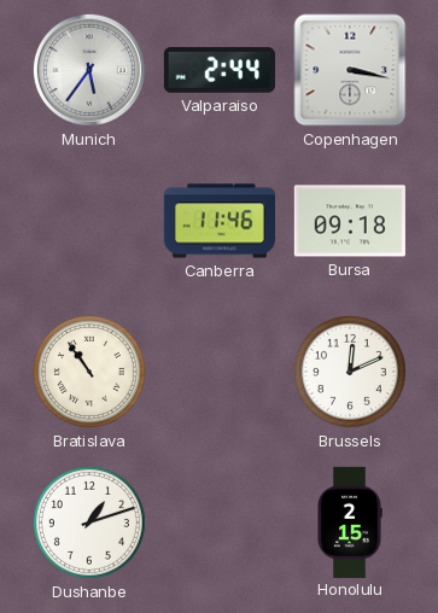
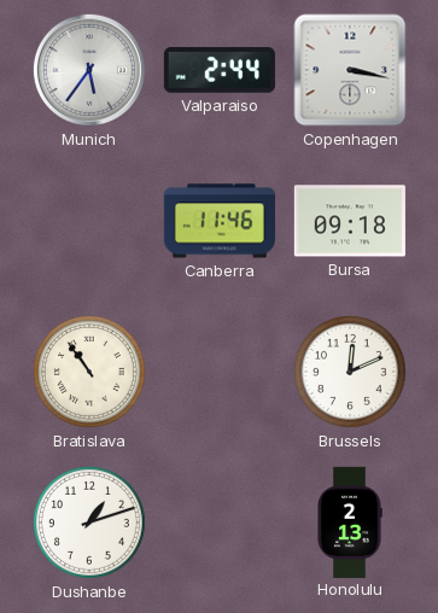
Honolulu: 2:15 -> 2:13 (350, 521)
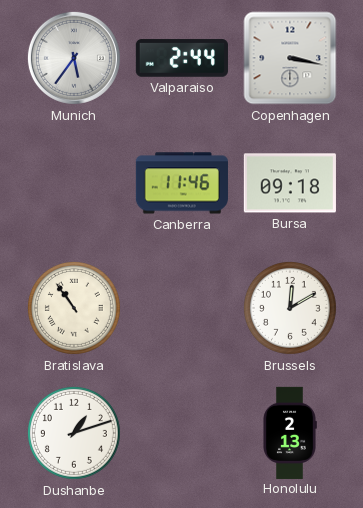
Brussels: 12:11 -> 12:10 (290, 308)
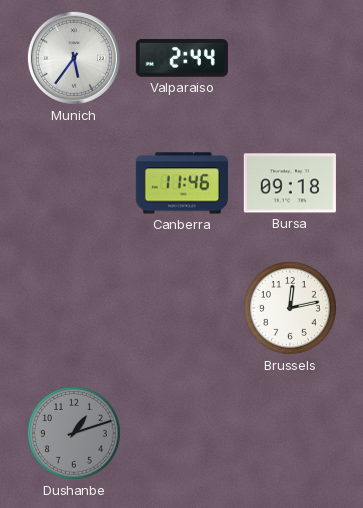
Copenhagen: 3:17 -> none (290, 58)
Bratislava: 10:54 -> none (74, 308)
Brussels: 12:10 -> 12:13 (290, 308)
Dushanbe dial: white -> grey (74, 433)
Honolulu: 2:13 -> none (290, 432)
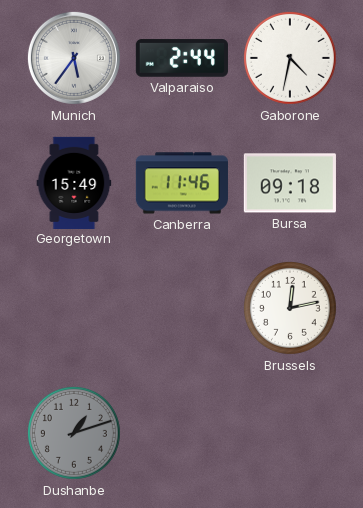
Gaborone: none -> 4:32 (290, 58)
Georgetown: none -> 15:49 (74, 182)
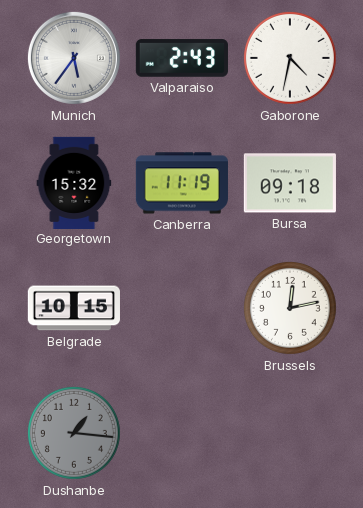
Valparaiso: 2:44 -> 2:43 (182, 58)
Georgetown: 15:49 -> 15:32 (74, 182)
Canberra: 11:46 -> 11:19 (182, 183)
Belgrade: none -> 10:15 (74, 308)
Dushanbe: 1:12 -> 1:16 (74, 433)
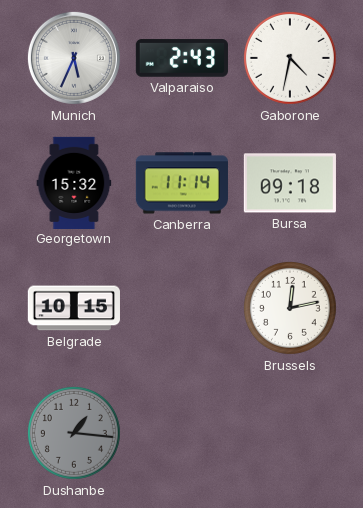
Munich: 5:36 -> 5:34 (74, 58)
Canberra: 11:19 -> 11:14 (182, 183)
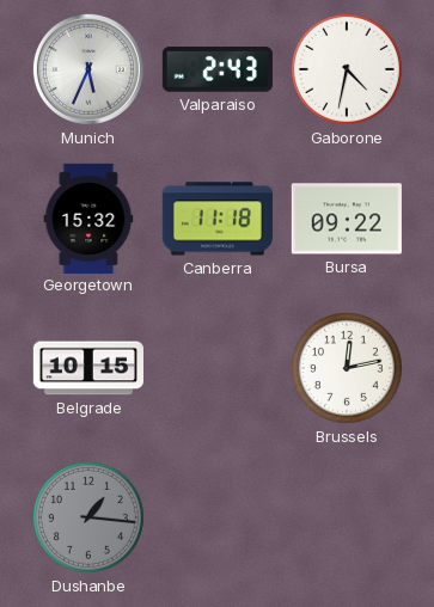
Canberra: 11:14 -> 11:18 (218, 219)
Bursa: 09:18 -> 09:22 (347, 219)
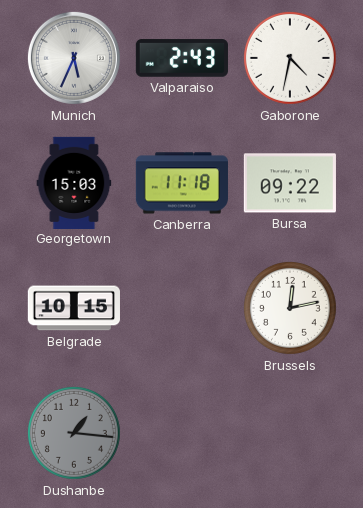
Georgetown: 15:32 -> 15:03 (74, 182)
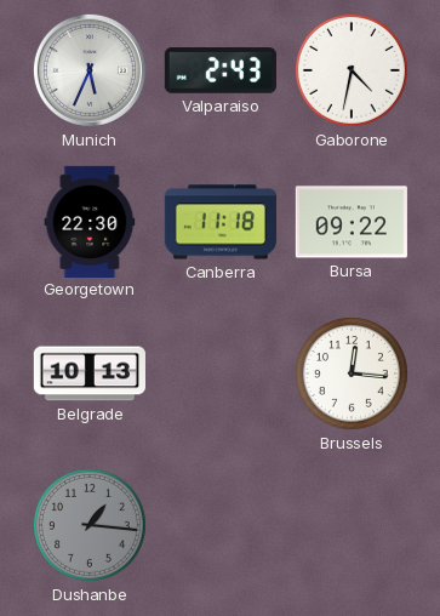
Georgetown: 15:03 -> 22:30 (90, 221)
Belgrade: 10:15 -> 10:13 (90, 373)
Brussels: 12:13 -> 12:16 (352, 373)
